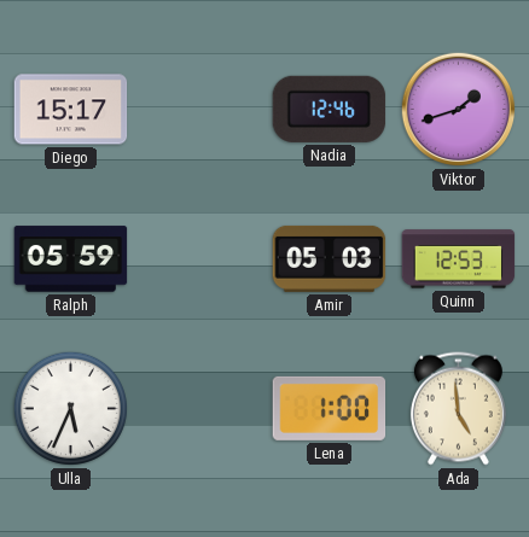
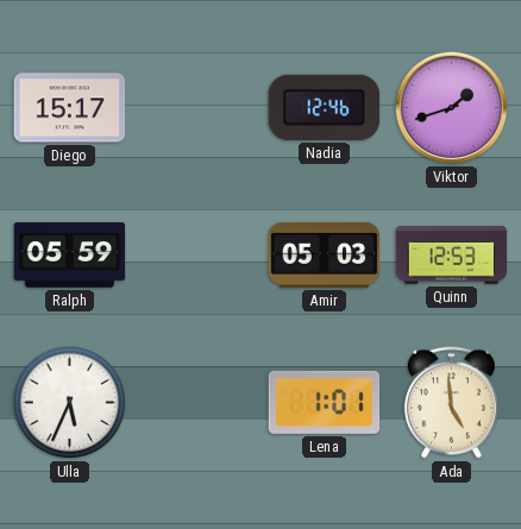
Lena: 1:00 -> 1:01 (325, 402)
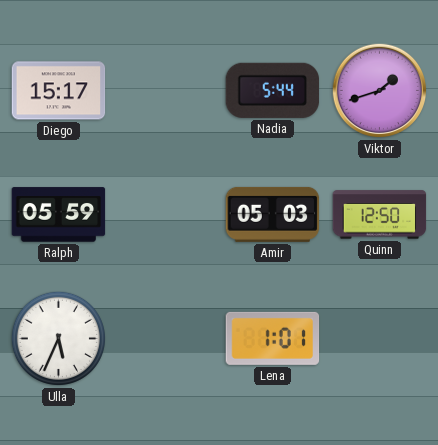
Nadia: 12:46 -> 5:44 (273, 90)
Quinn: 12:53 -> 12:50 (380, 215)
Ada: 4:59 -> none (451, 403)
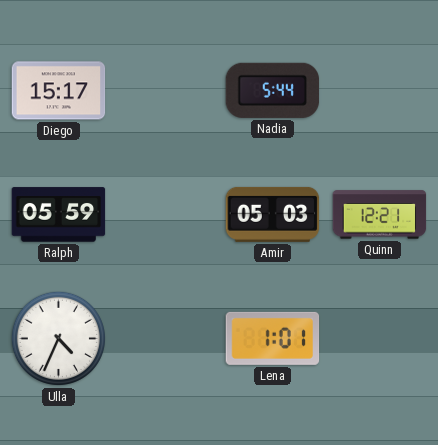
Viktor: 1:42 -> none (380, 91)
Quinn: 12:50 -> 12:21 (380, 215)
Ulla: 5:34 -> 4:34 (58, 338)
